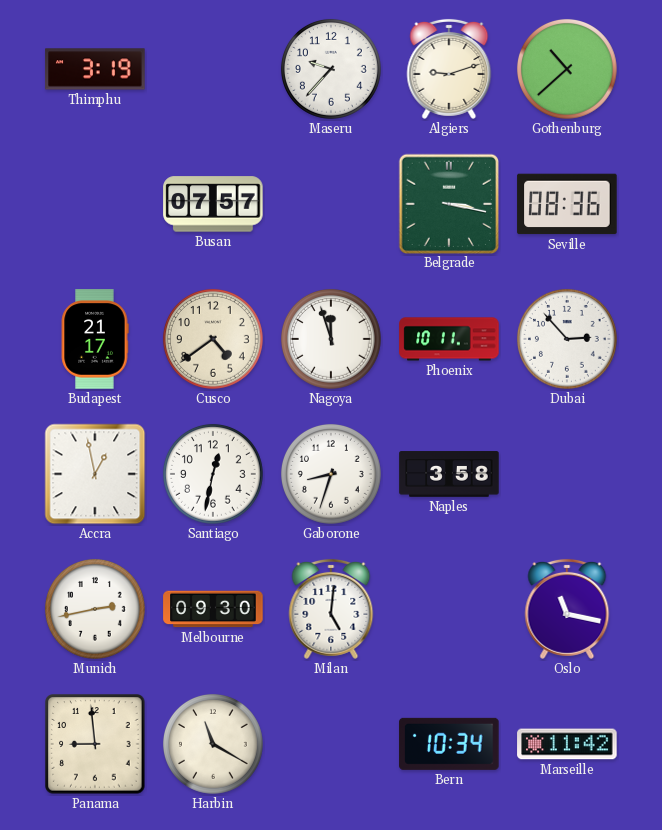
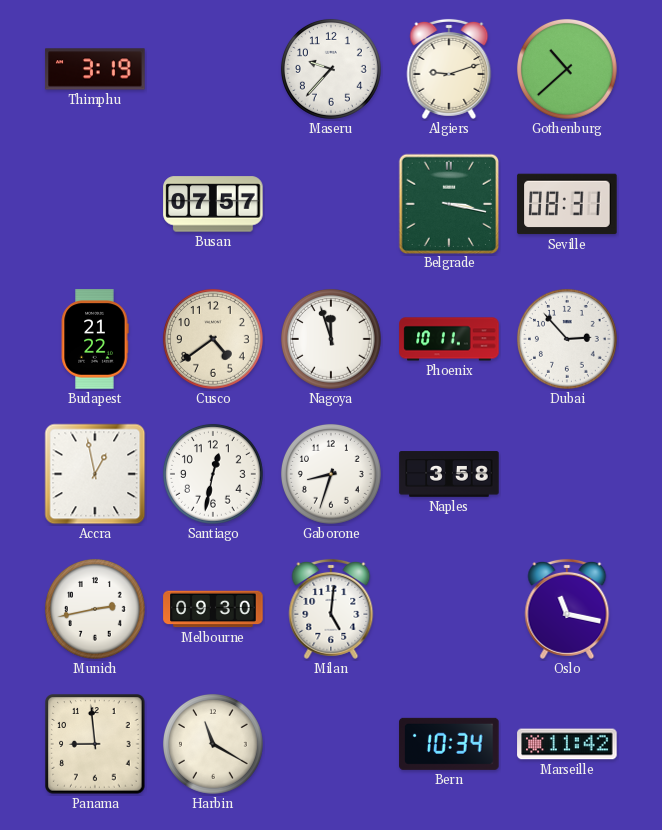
Seville: 08:36 -> 08:31 (567, 204)
Budapest: 21:17 -> 21:22 (95, 339)
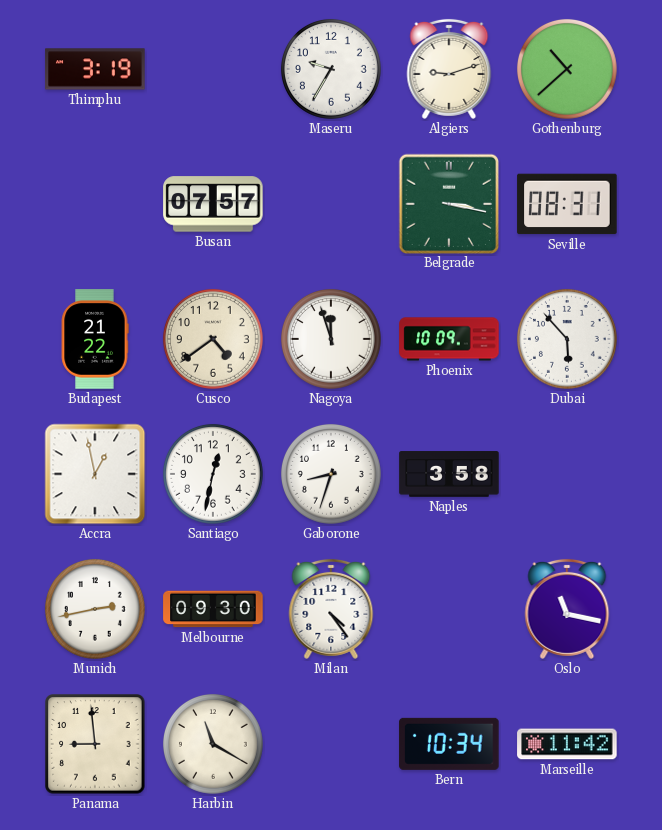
Maseru: 9:37 -> 9:35 (331, 69)
Phoenix: 10:11 -> 10:09 (449, 339)
Dubai: 2:53 -> 5:53 (567, 339)
Milan: 5:01 -> 4:24 (331, 609)
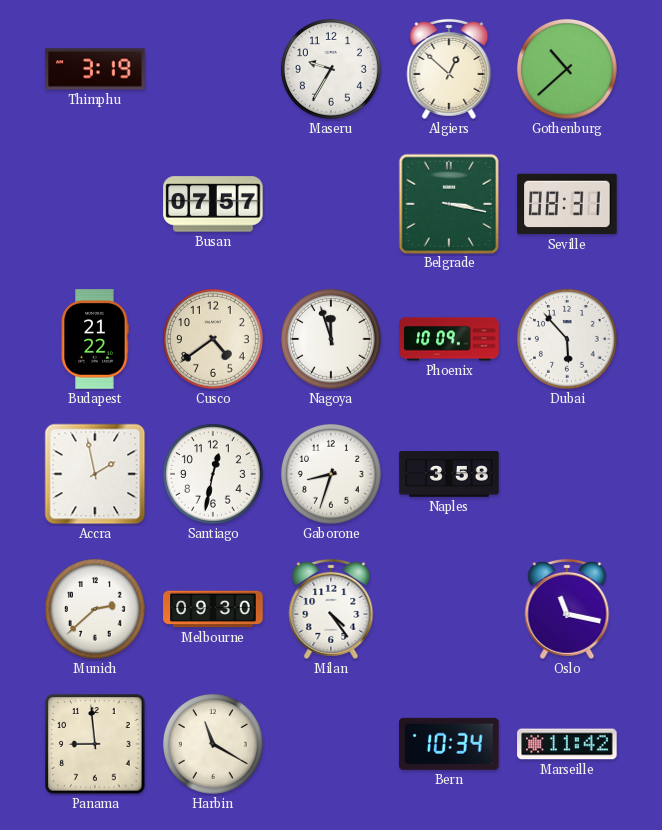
Algiers: 9:12 -> 12:52 (449, 69)
Accra: 12:58 -> 1:58 (95, 474)
Munich: 2:43 -> 2:38 (95, 609)
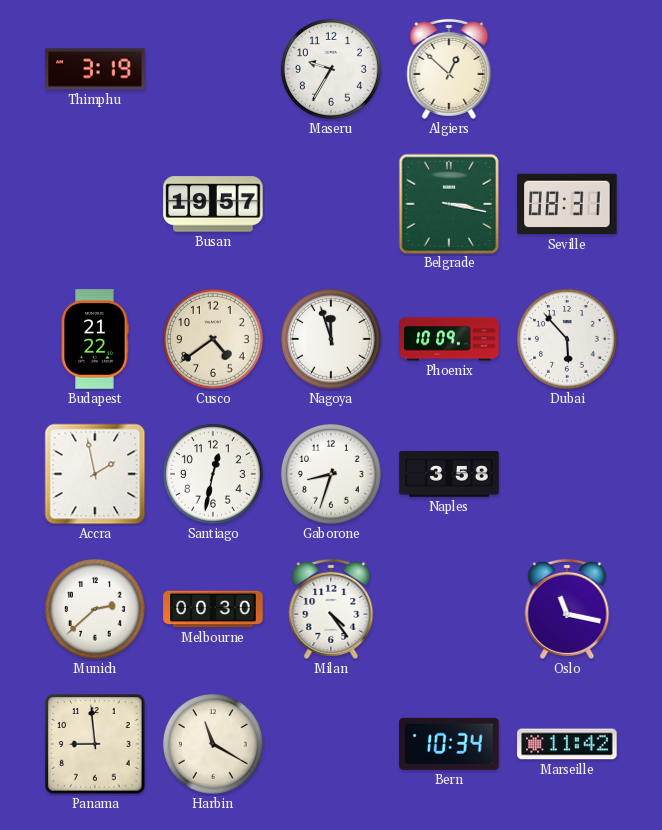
Gothenburg: 10:38 -> none (567, 69)
Busan: 07:57 -> 19:57 (213, 204)
Melbourne: 09:30 -> 00:30 (213, 609)
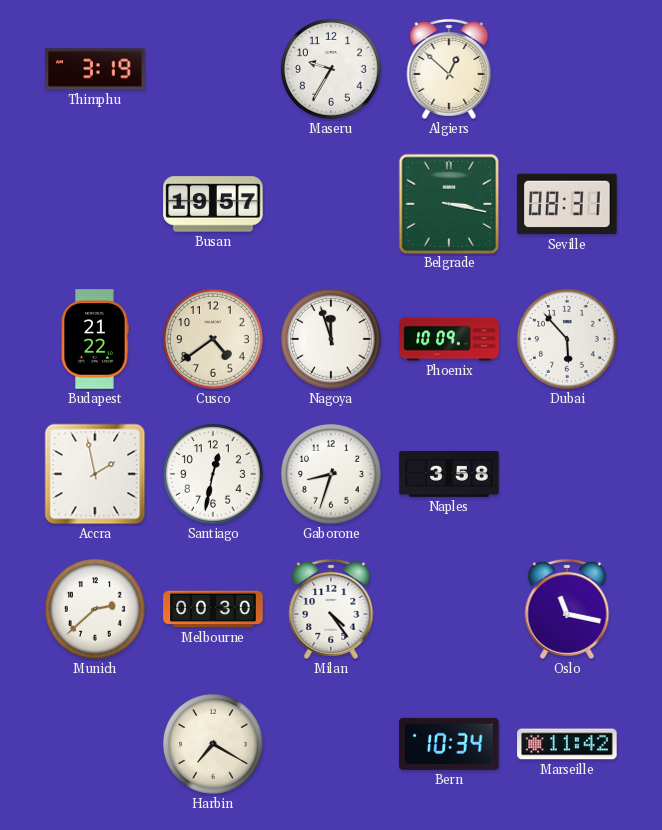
Panama: 8:59 -> none (95, 744)
Harbin: 11:20 -> 7:20 (213, 744)
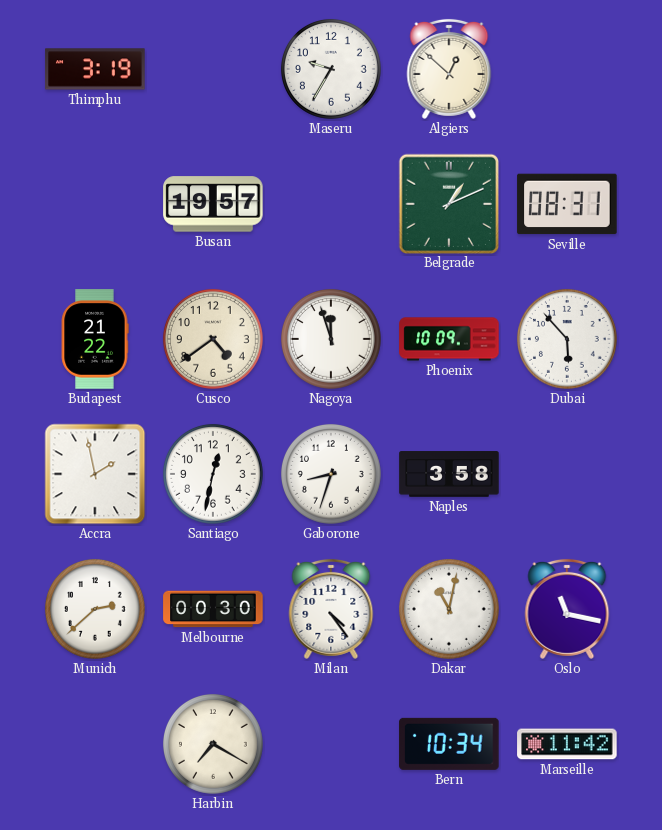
Belgrade: 3:17 -> 1:11 (448, 203)
Dakar: none -> 11:02 (449, 609)
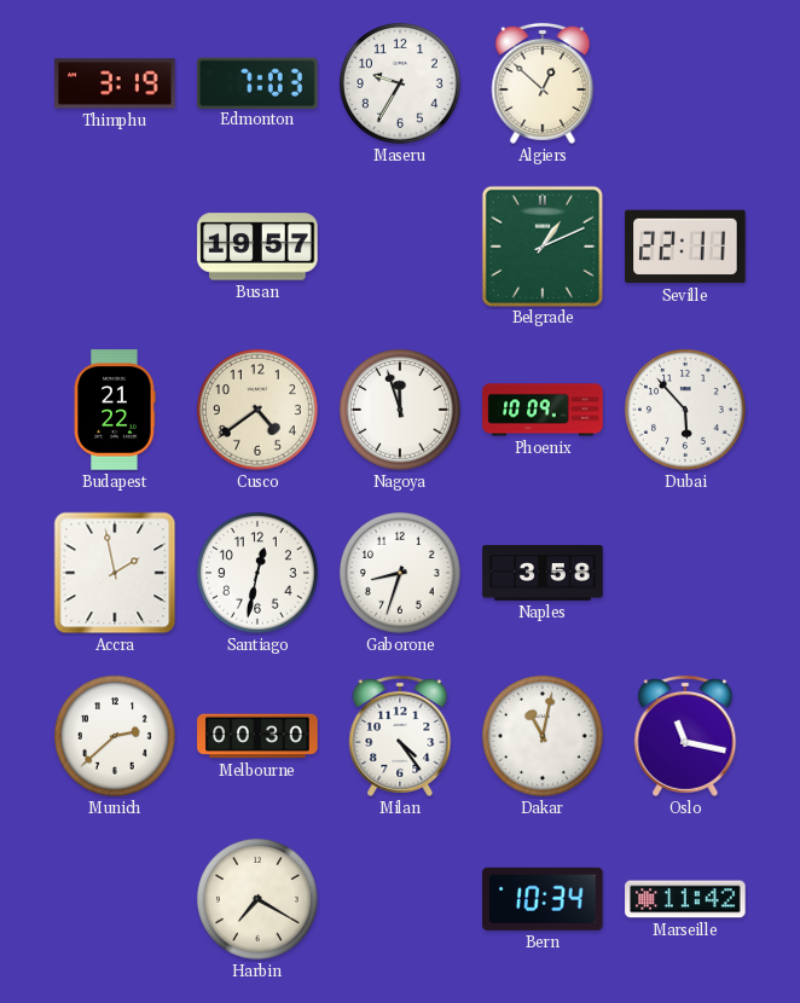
Edmonton: none -> 7:03 (257, 82)
Seville: 08:31 -> 22:11 (685, 247)
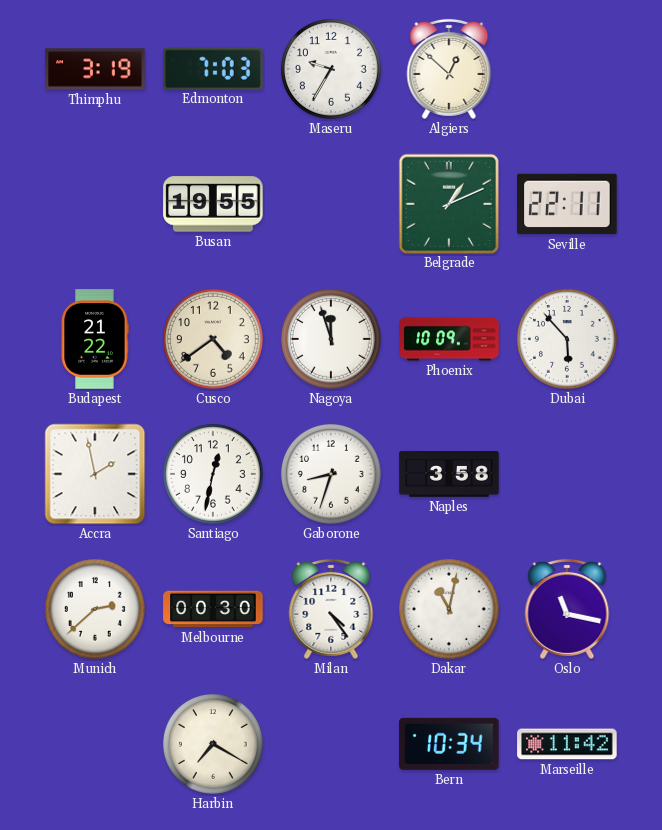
Busan: 19:57 -> 19:55 (213, 204)
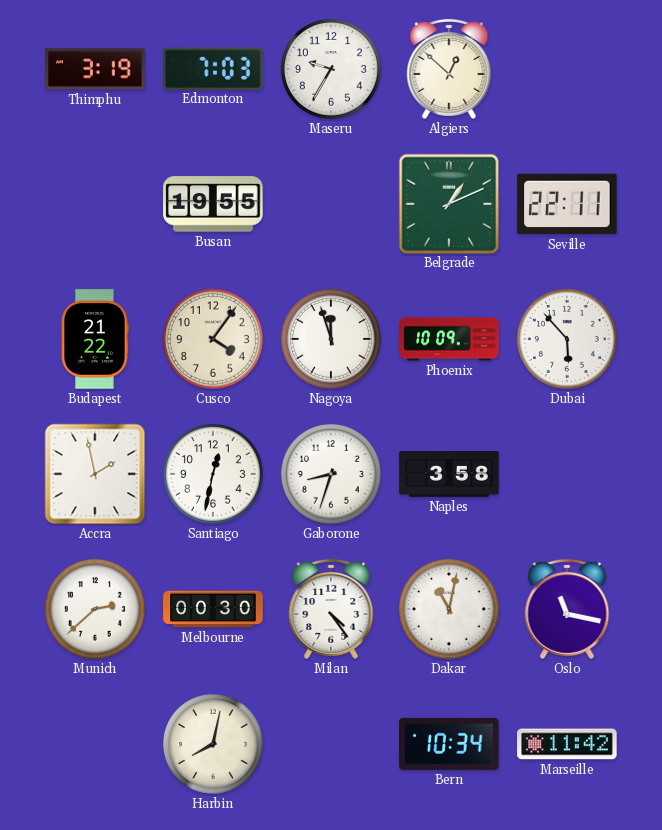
Cusco: 4:39 -> 4:06 (213, 339)
Harbin: 7:20 -> 8:02 (213, 744)
